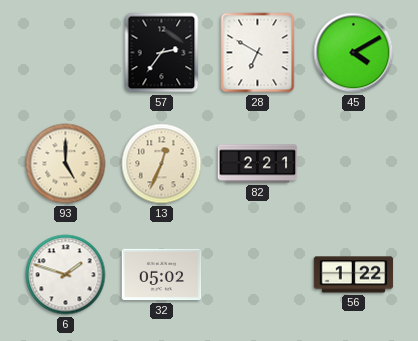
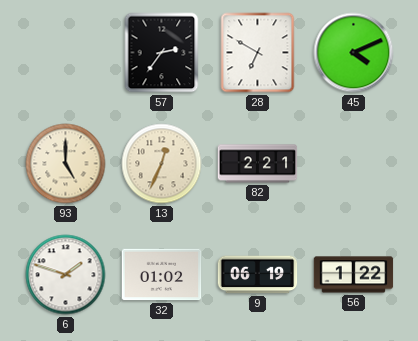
45: 4:10 -> 4:11 (354, 53)
32: 05:02 -> 01:02 (162, 275)
9: none -> 06:19 (258, 275)
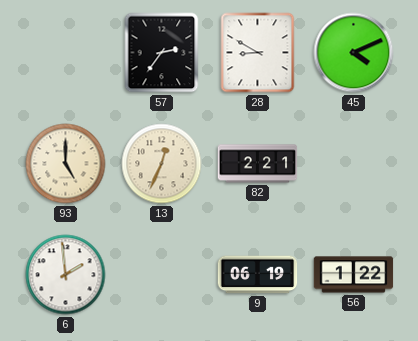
28: 6:50 -> 8:50 (258, 53)
6: 1:48 -> 1:59 (66, 275)
32: 01:02 -> none (162, 275)
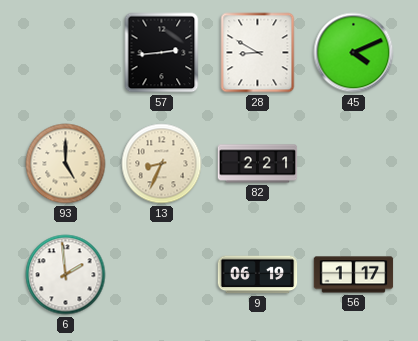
57: 2:36 -> 2:44 (162, 53)
13: 12:34 -> 8:34 (162, 164)
56: 1:22 -> 1:17 (354, 275)
